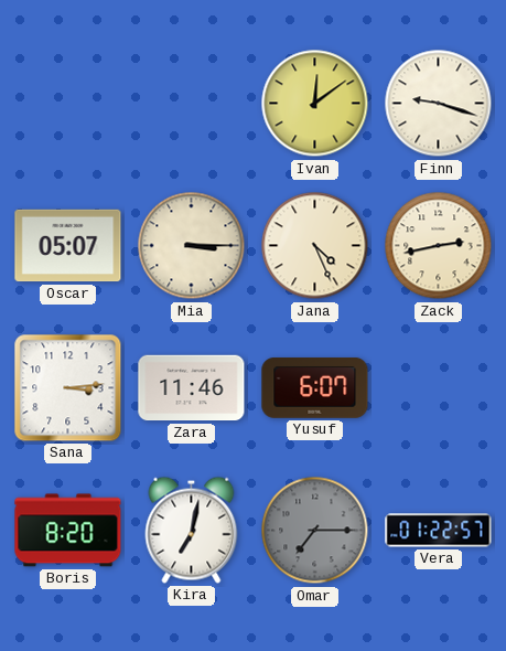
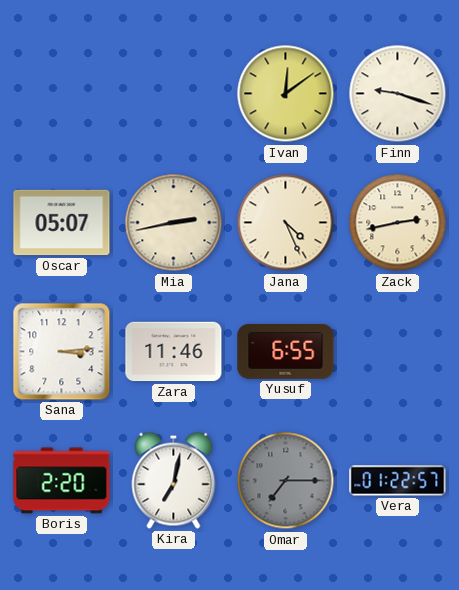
Mia: 3:15 -> 2:43 (174, 223)
Yusuf: 6:07 -> 6:55 (286, 352)
Boris: 8:20 -> 2:20 (62, 481)
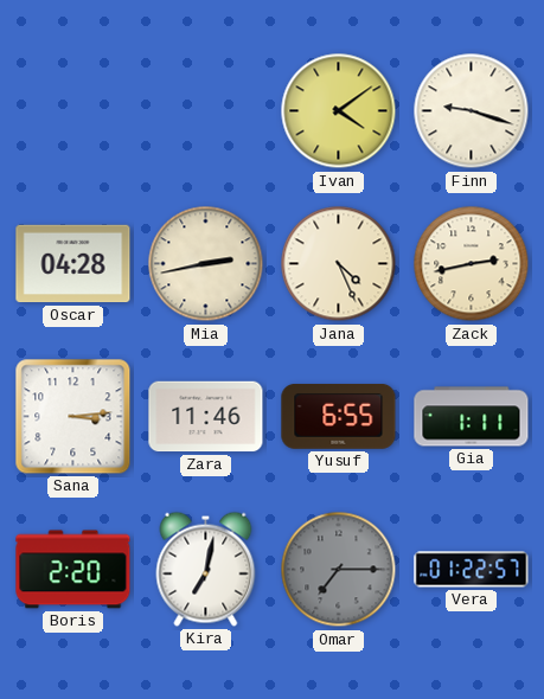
Ivan: 12:09 -> 4:09 (339, 111)
Oscar: 05:07 -> 04:28 (73, 264)
Gia: none -> 1:11 (472, 417)
